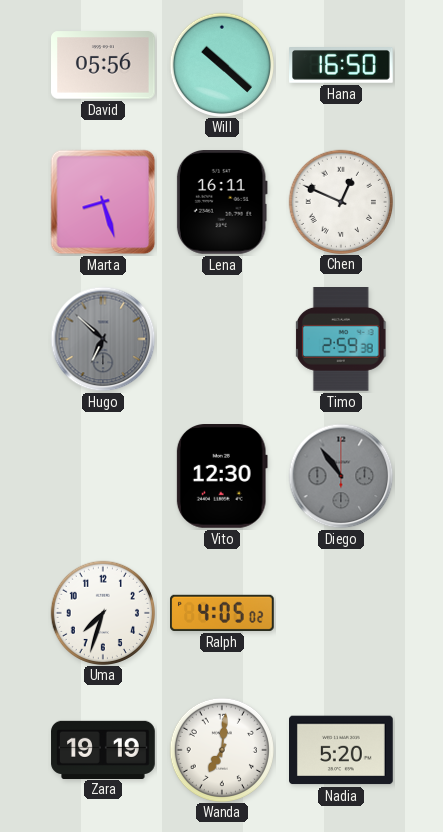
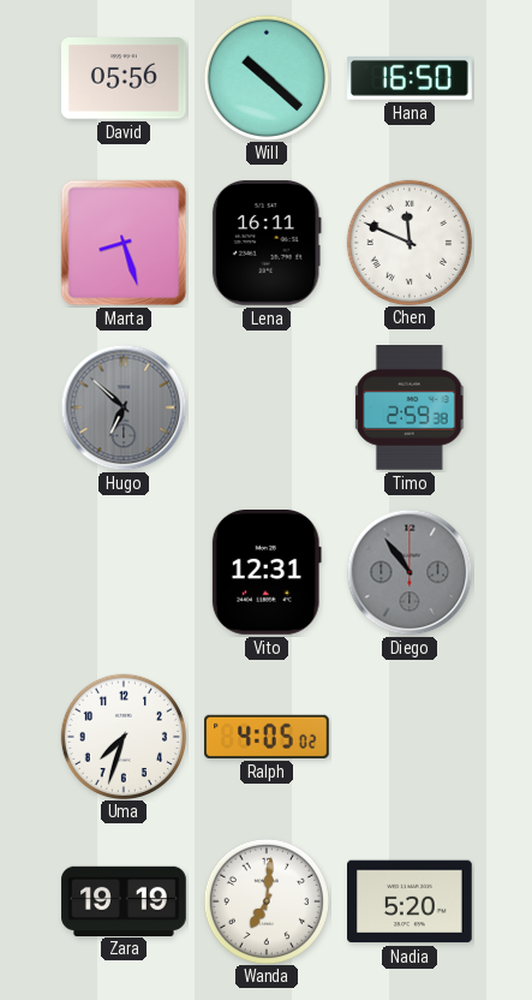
Chen: 12:49 -> 11:49 (408, 242)
Vito: 12:30 -> 12:31 (267, 573)
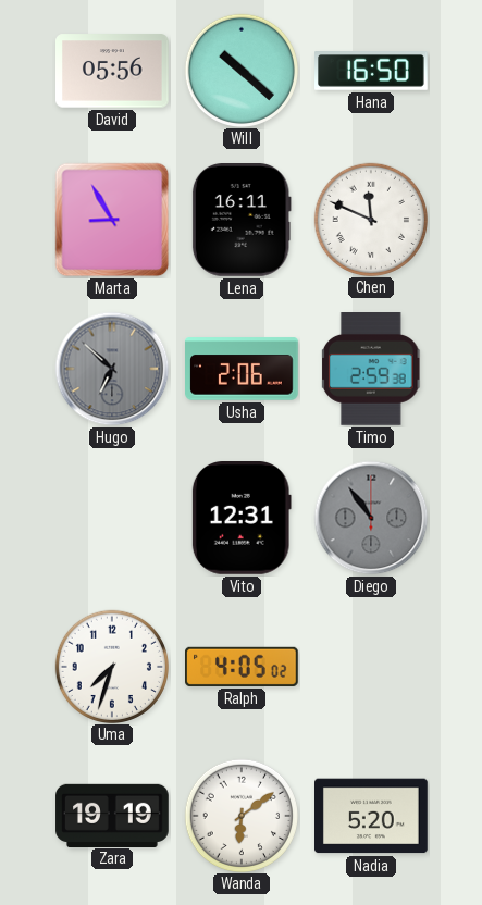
Marta: 8:27 -> 8:55 (112, 220)
Usha: none -> 2:06 (243, 369)
Wanda: 7:01 -> 6:09 (240, 815)
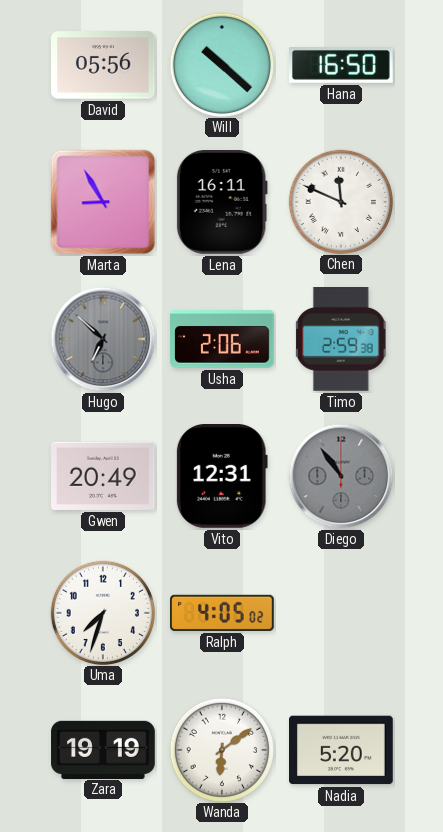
Gwen: none -> 20:49 (104, 476)
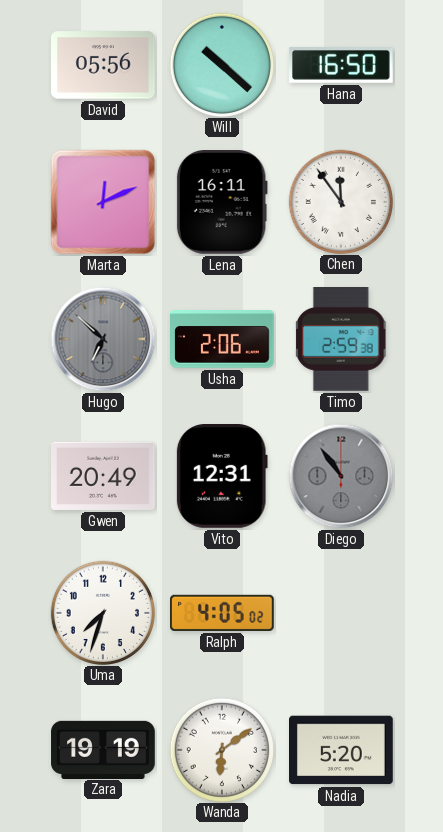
Marta: 8:55 -> 12:11 (103, 202)
Chen: 11:49 -> 11:54 (340, 201)
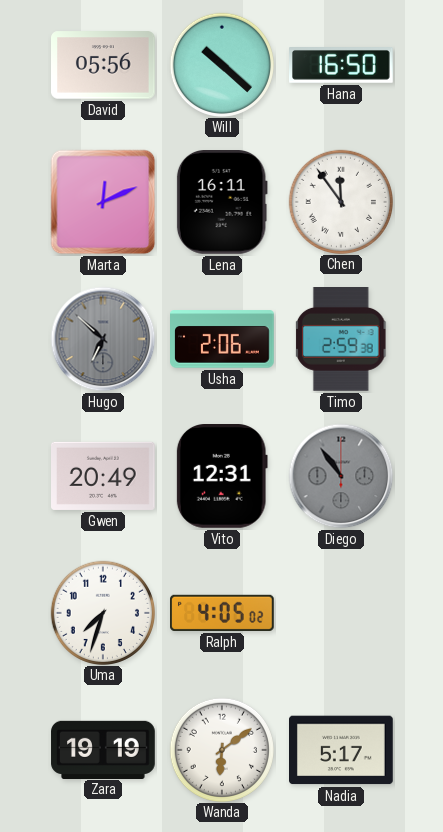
Nadia: 5:20 -> 5:17 (342, 750)
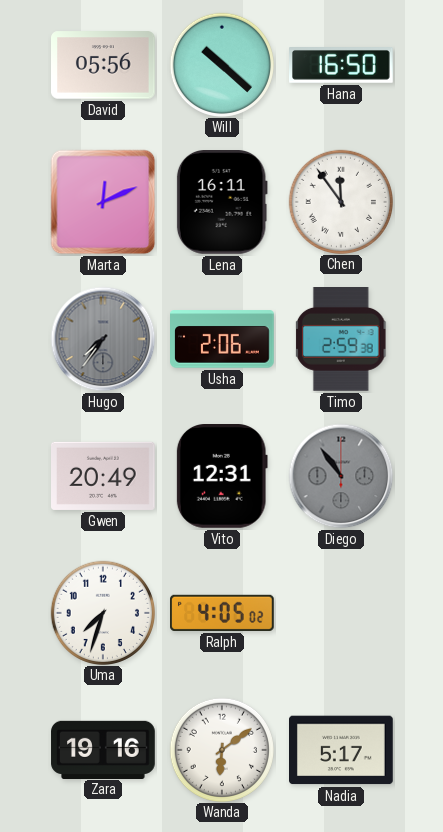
Hugo: 6:52 -> 7:36 (103, 339)
Zara: 19:19 -> 19:16 (103, 749)
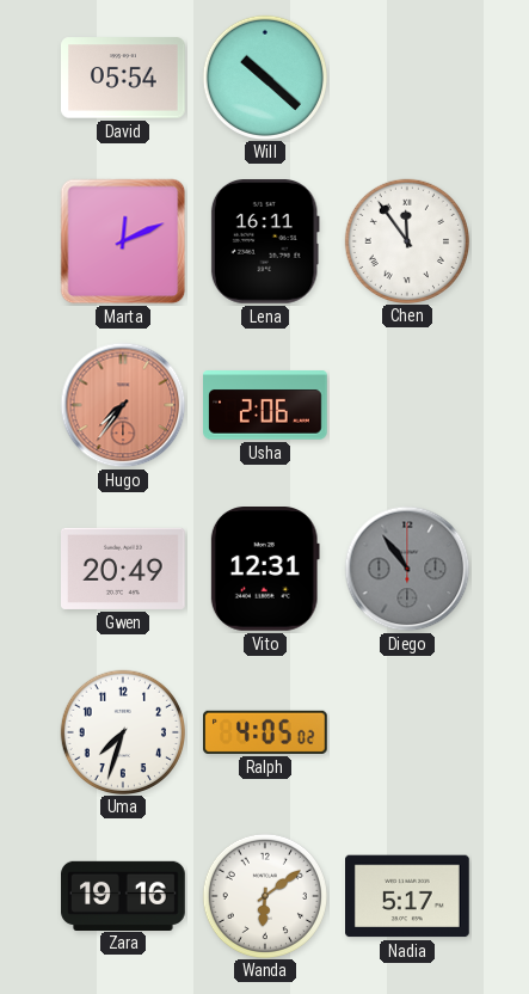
David: 05:56 -> 05:54 (124, 78)
Hana: 16:50 -> none (342, 66)
Hugo dial: grey -> salmon (123, 405)
Timo: 2:59 -> none (341, 340)
